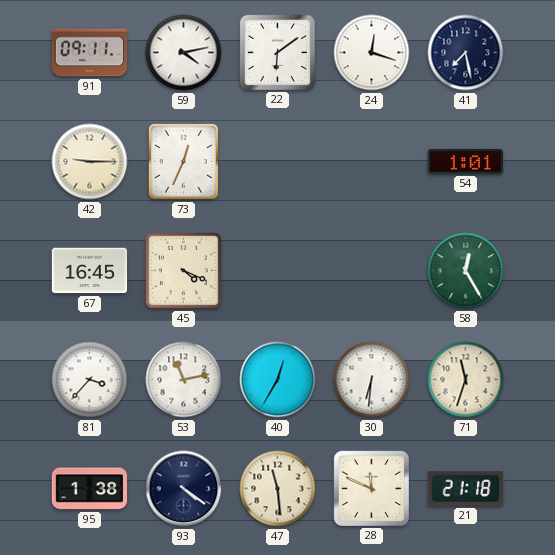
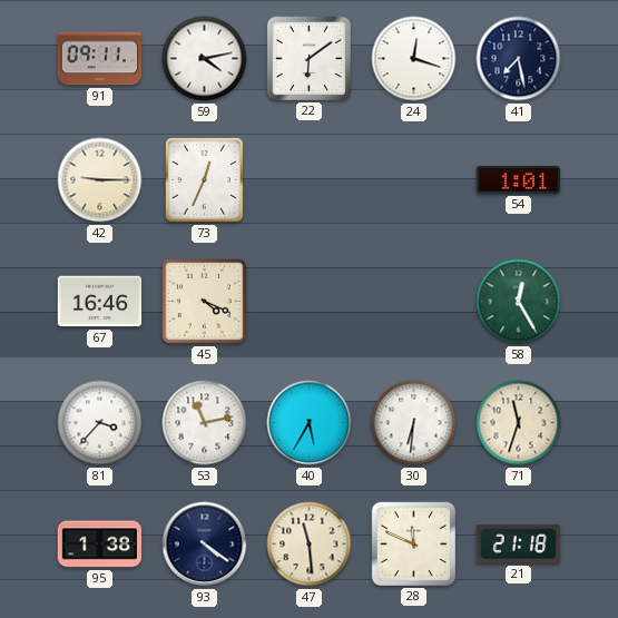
67: 16:45 -> 16:46 (100, 302)
40: 12:35 -> 5:35 (310, 423)
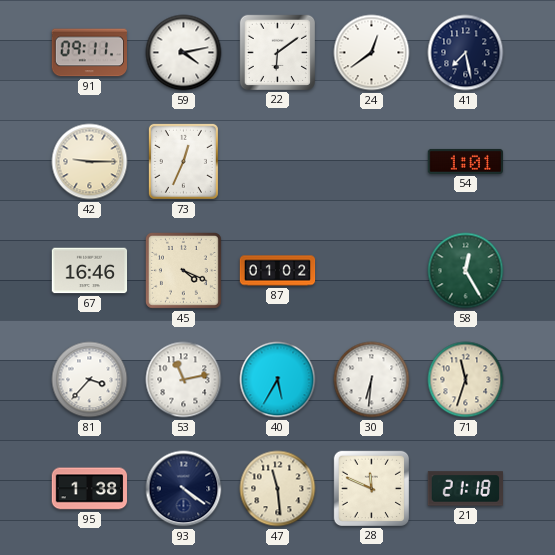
24: 12:18 -> 12:39 (372, 53)
87: none -> 01:02 (278, 271)
